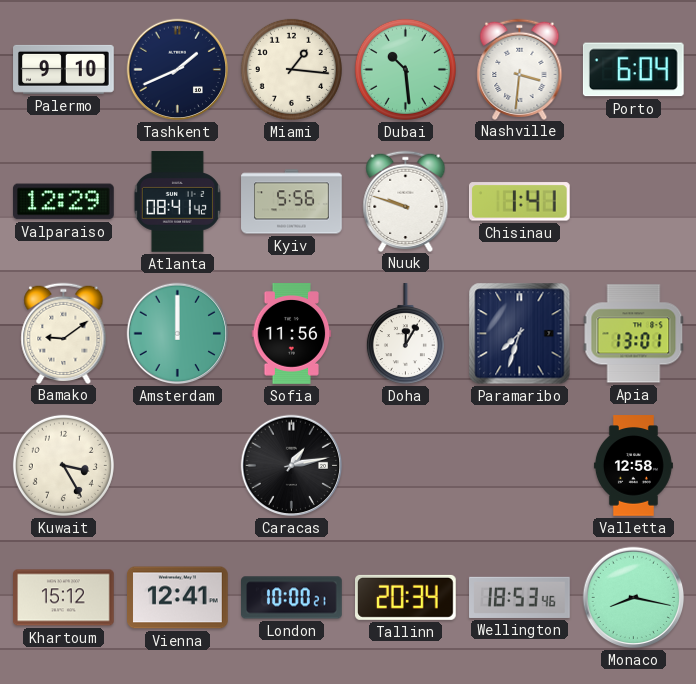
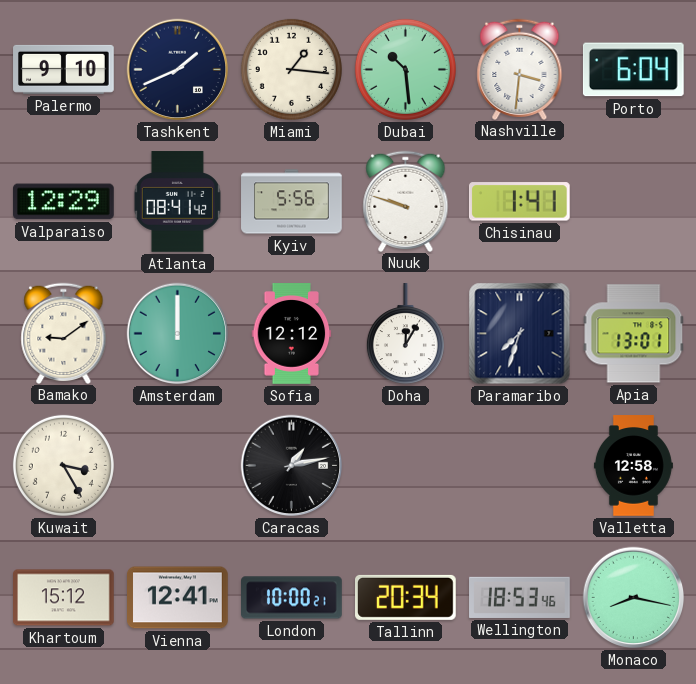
Sofia: 11:56 -> 12:12 (292, 334)
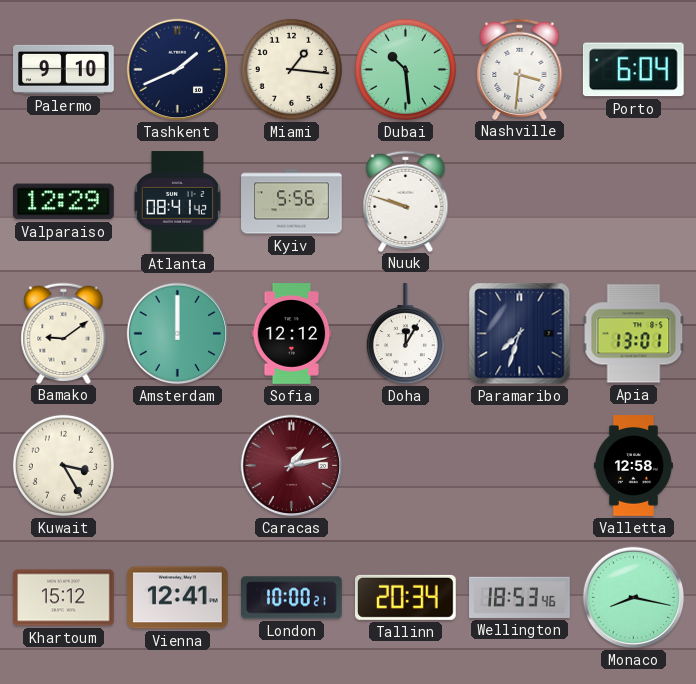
Chisinau: 1:41 -> none (519, 202)
Caracas dial: black -> burgundy (292, 466)
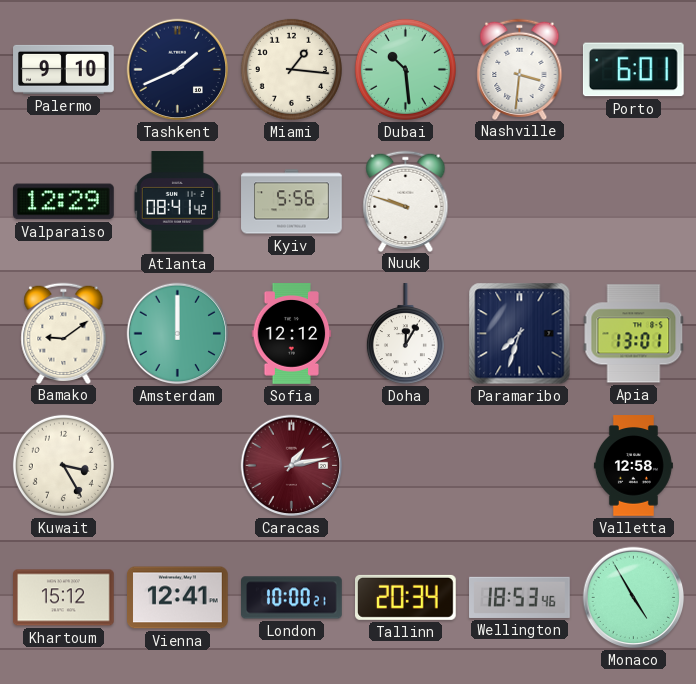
Porto: 6:04 -> 6:01 (633, 70)
Monaco: 8:17 -> 4:55 (634, 598)
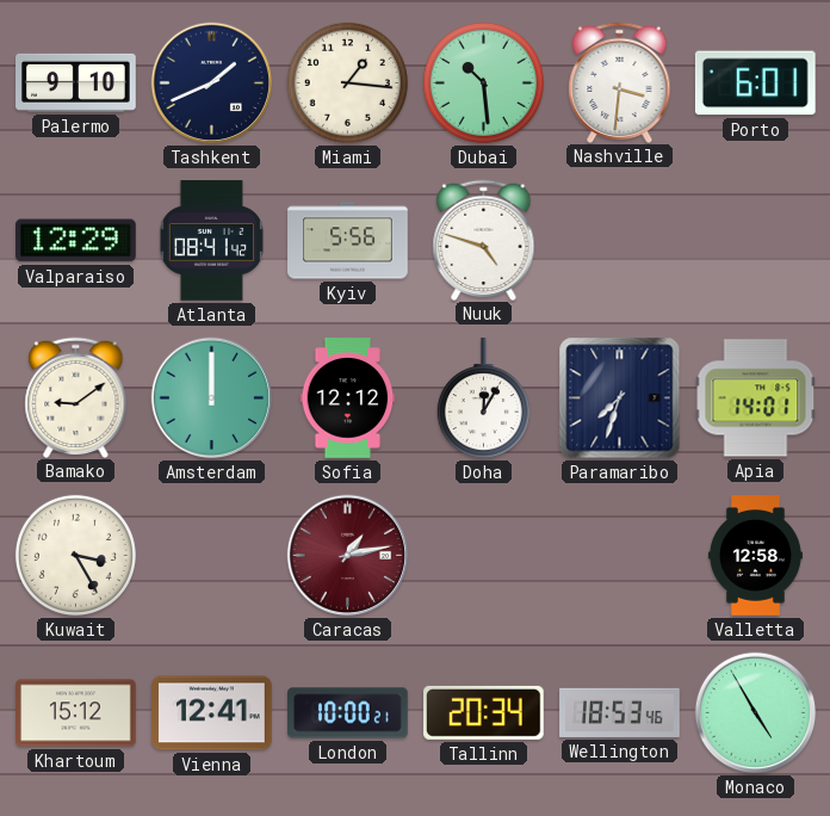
Nuuk: 9:48 -> 4:48 (484, 240)
Apia: 13:01 -> 14:01 (756, 398)
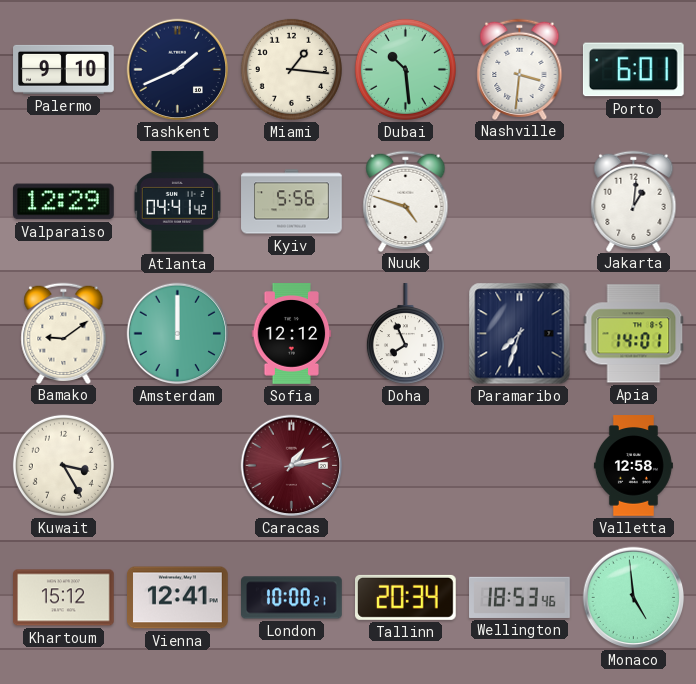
Atlanta: 08:41 -> 04:41 (177, 202)
Jakarta: none -> 1:01 (634, 201)
Doha: 12:05 -> 7:56 (405, 334)
Monaco: 4:55 -> 4:59 (634, 598)
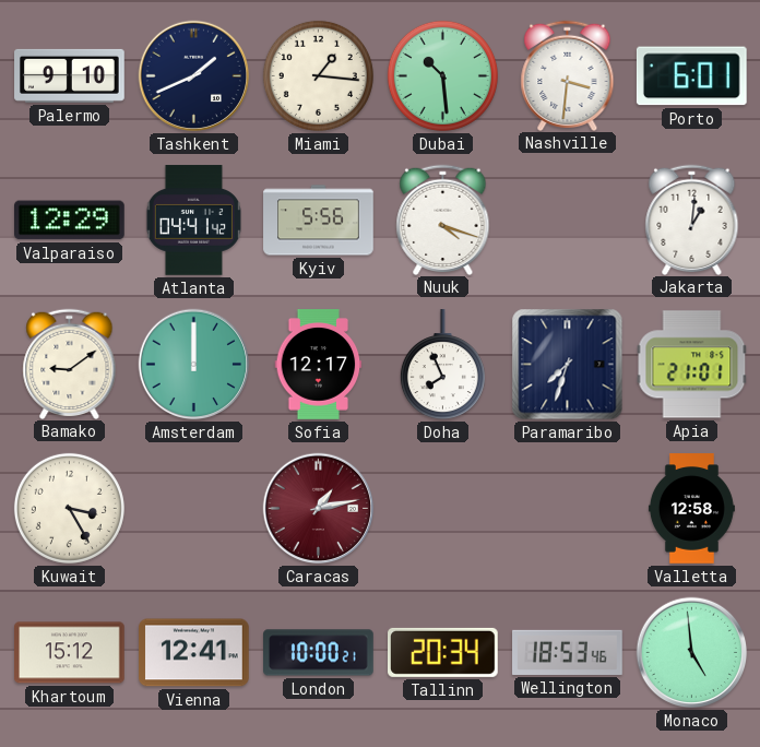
Nuuk: 4:48 -> 4:18 (443, 220)
Sofia: 12:12 -> 12:17 (319, 365)
Apia: 14:01 -> 21:01 (692, 365)
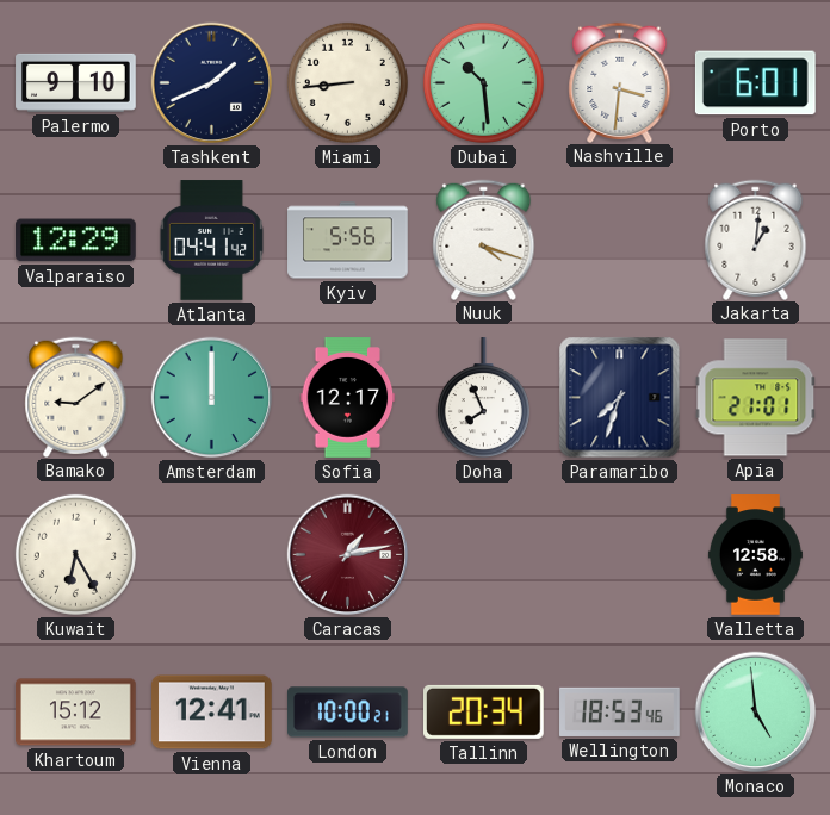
Miami: 1:16 -> 8:44 (347, 82)
Kuwait: 3:25 -> 6:25 (75, 554)
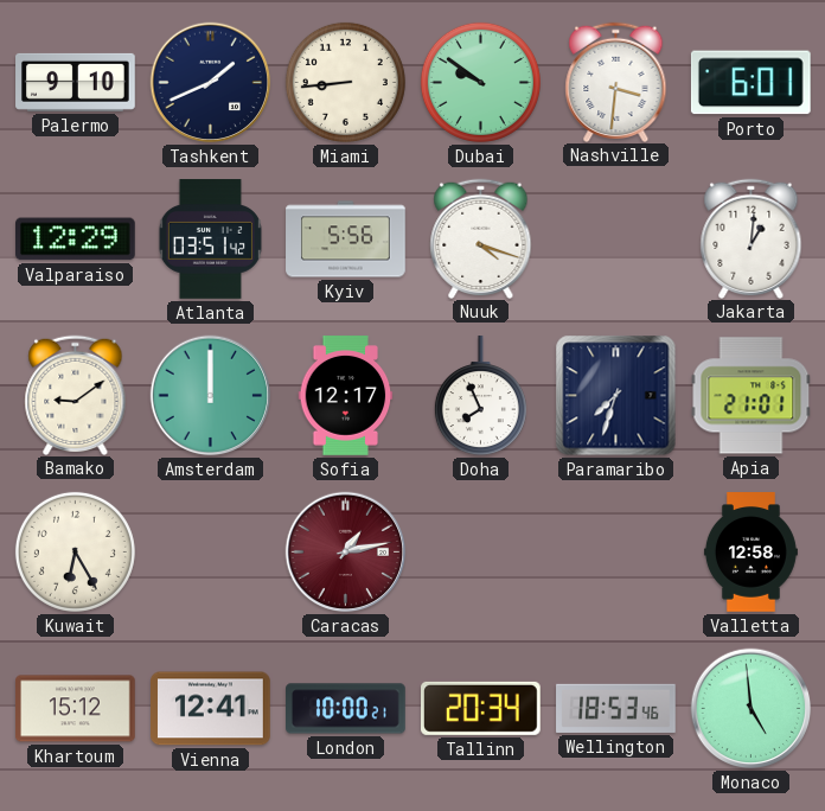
Dubai: 10:29 -> 9:51 (480, 82)
Atlanta: 04:41 -> 03:51 (210, 240)
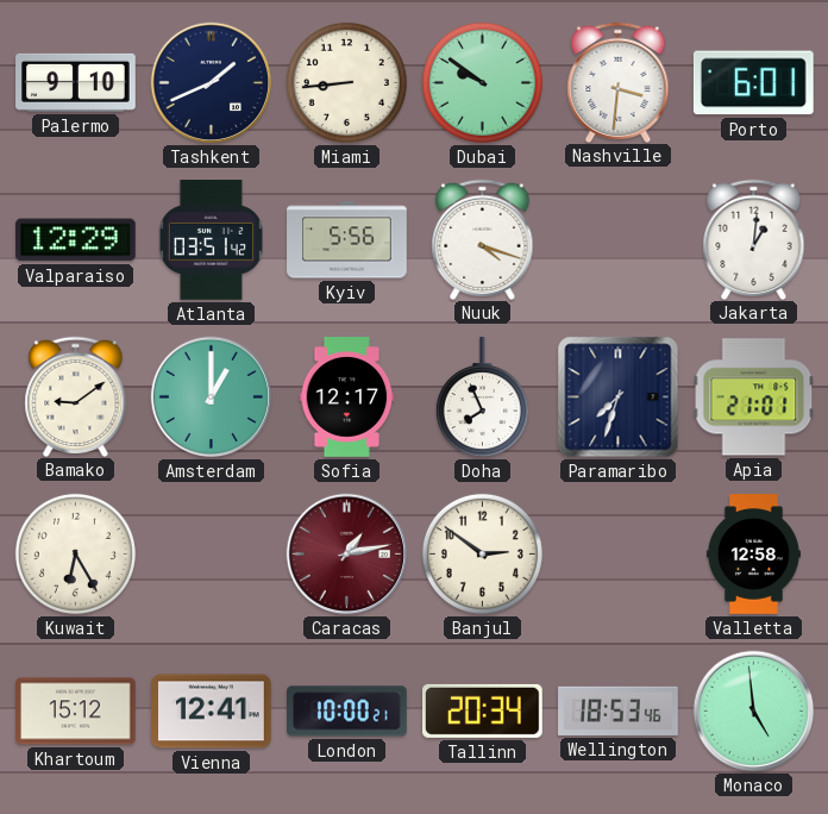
Amsterdam: 12:00 -> 1:00 (212, 397)
Banjul: none -> 2:51 (482, 553)
